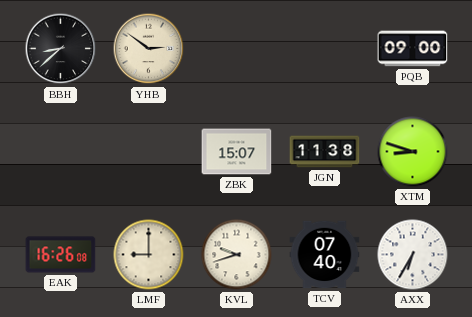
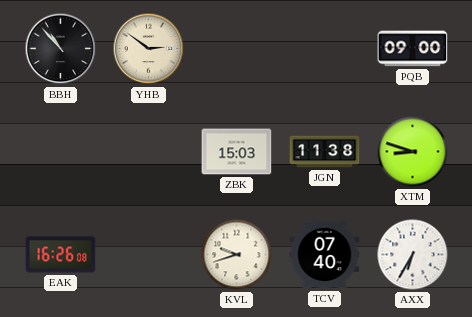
BBH: 8:38 -> 10:53 (61, 49)
ZBK: 15:07 -> 15:03 (237, 152)
LMF: 9:00 -> none (149, 255)
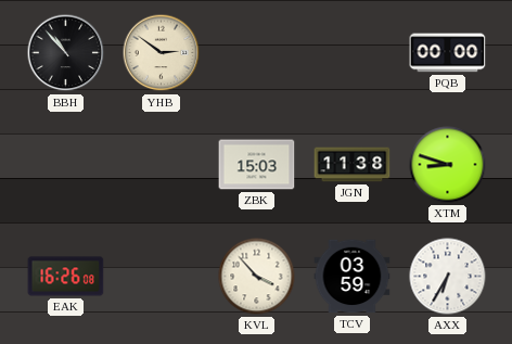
PQB: 09:00 -> 00:00 (448, 53)
KVL: 9:42 -> 3:53 (257, 277)
TCV: 07:40 -> 03:59 (353, 277)
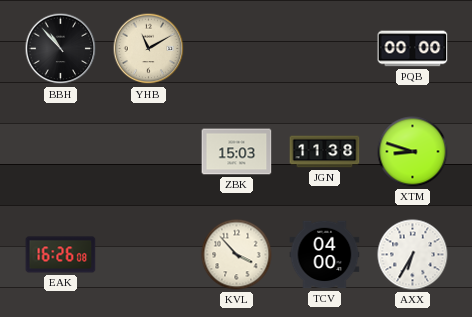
YHB: 2:51 -> 11:10 (149, 49)
TCV: 03:59 -> 04:00 (325, 255)
